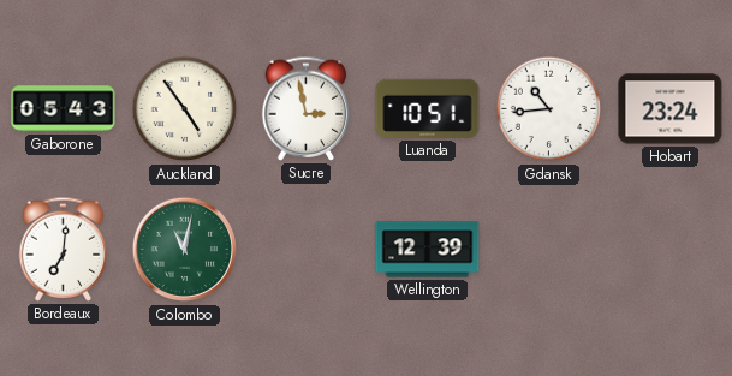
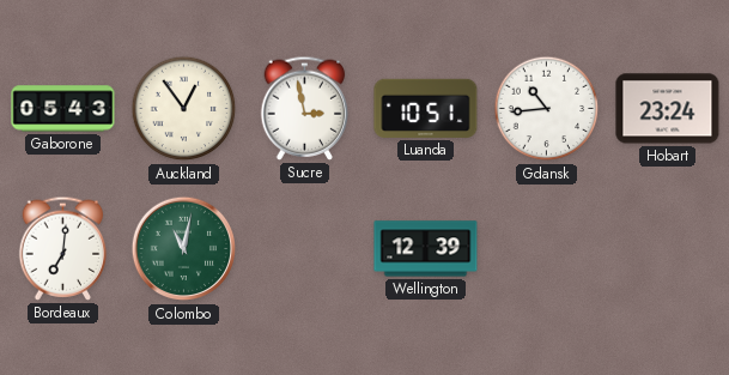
Auckland: 4:54 -> 12:54 (184, 109)
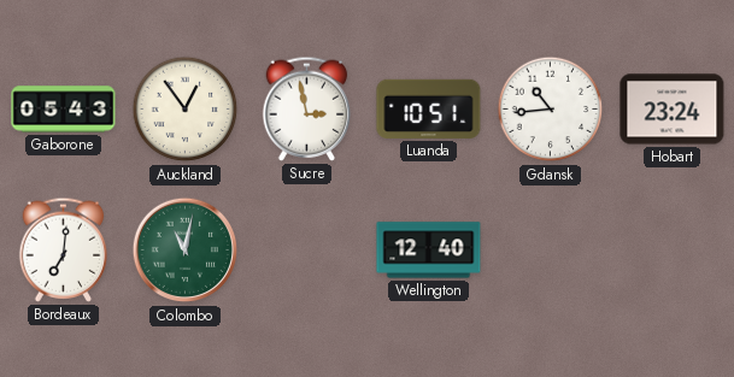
Wellington: 12:39 -> 12:40 (429, 251)
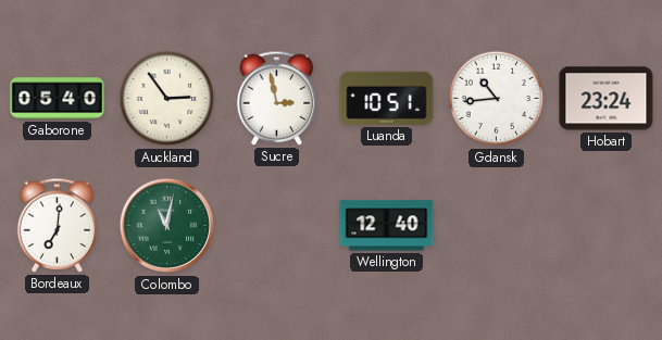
Gaborone: 05:43 -> 05:40 (58, 99)
Auckland: 12:54 -> 2:54 (167, 99)
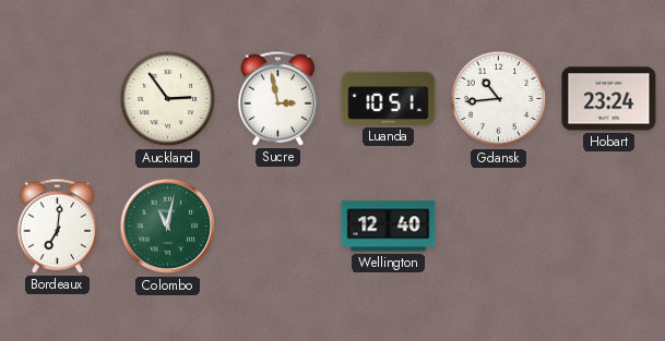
Gaborone: 05:40 -> none (58, 99)
